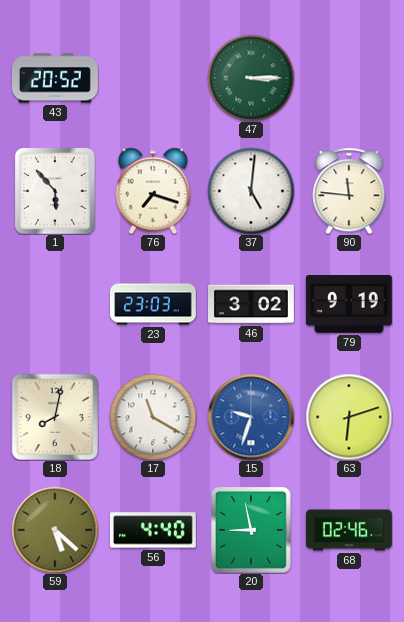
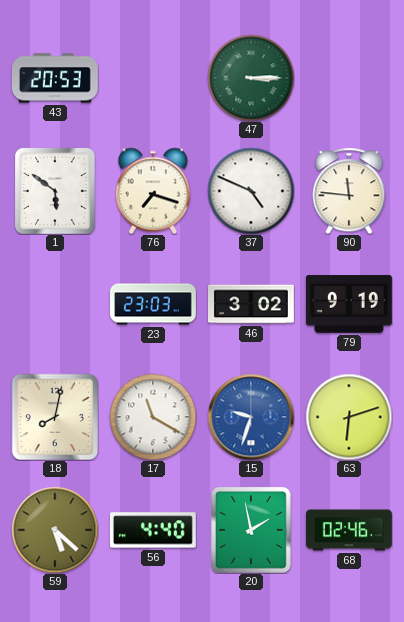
43: 20:52 -> 20:53 (55, 78)
1: 5:53 -> 5:51 (55, 191)
37: 5:01 -> 4:49 (251, 191)
20: 8:58 -> 1:58 (252, 530)
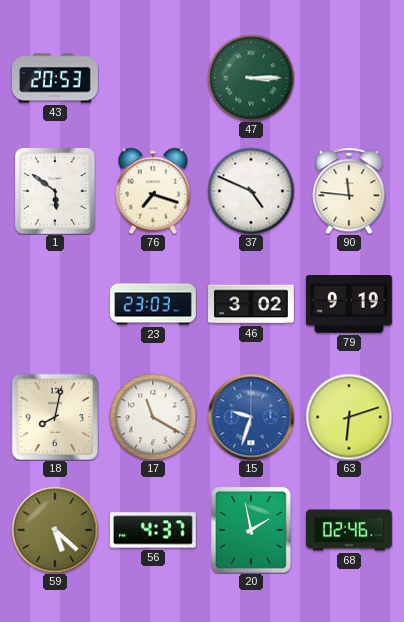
56: 4:40 -> 4:37 (153, 530)
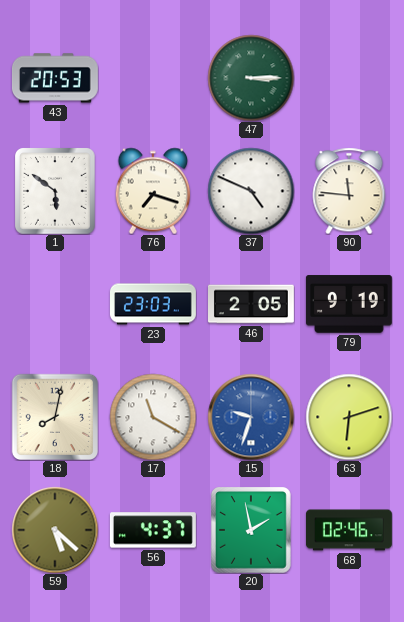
46: 3:02 -> 2:05 (252, 304)
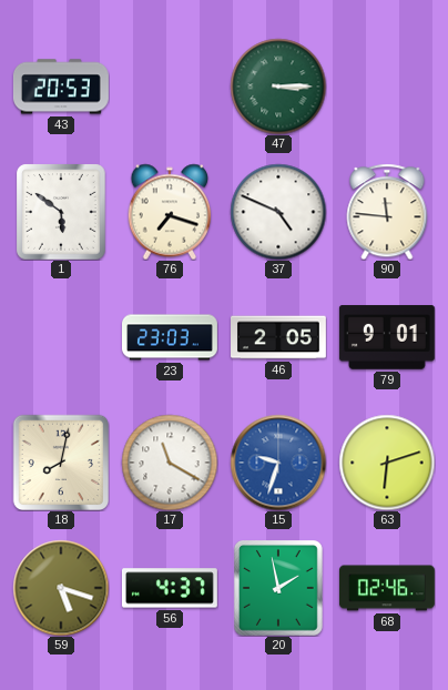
79: 9:19 -> 9:01 (387, 337)
59: 5:22 -> 5:18 (61, 588)
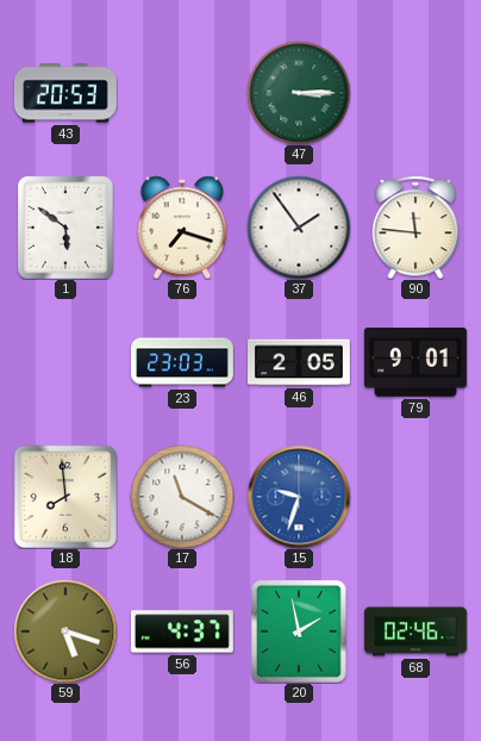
37: 4:49 -> 1:54 (299, 228)
18: 8:02 -> 7:59 (64, 496)
63: 6:12 -> none (387, 463)
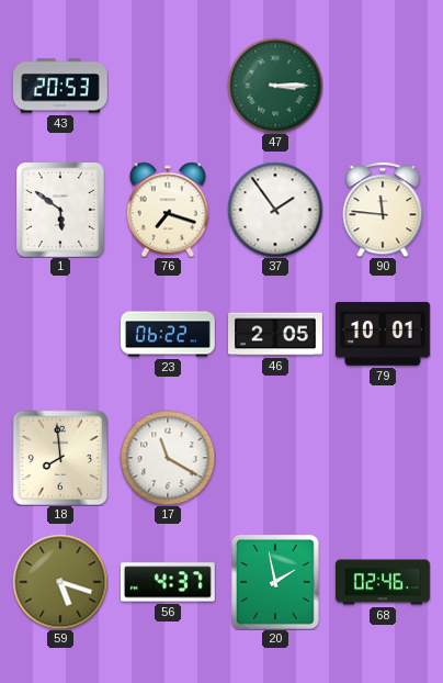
23: 23:03 -> 06:22 (169, 334)
79: 9:01 -> 10:01 (383, 334)
15: 9:33 -> none (299, 497)
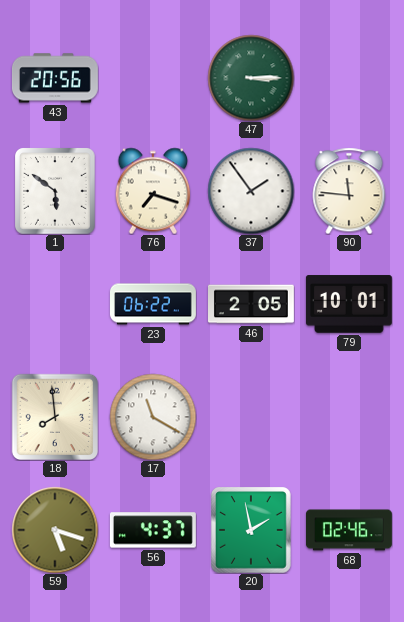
43: 20:53 -> 20:56 (55, 78)
